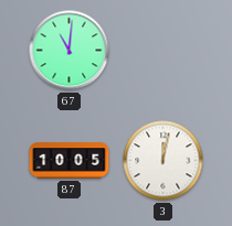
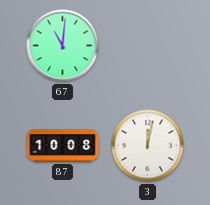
87: 10:05 -> 10:08 (63, 146)
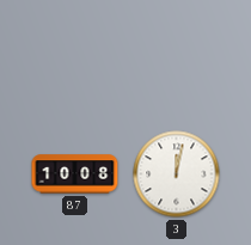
67: 11:01 -> none (63, 46)
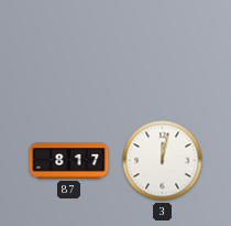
87: 10:08 -> 8:17 (69, 161)
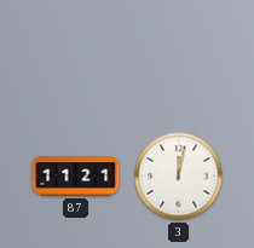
87: 8:17 -> 11:21 (76, 177)
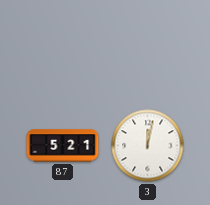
87: 11:21 -> 5:21 (63, 146)
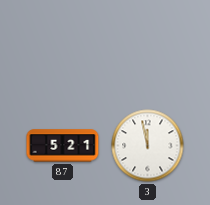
3: 12:02 -> 11:58 (148, 146)
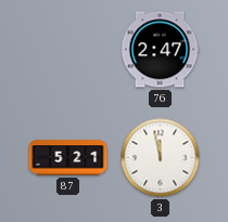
76: none -> 2:47 (160, 50)
